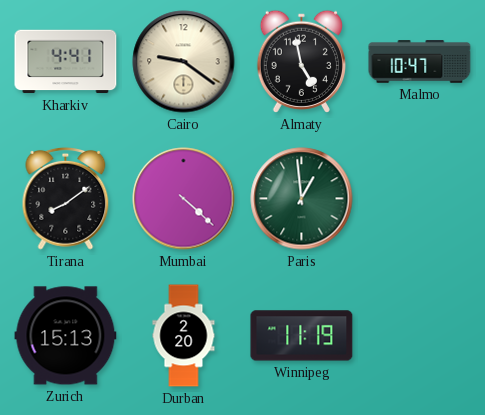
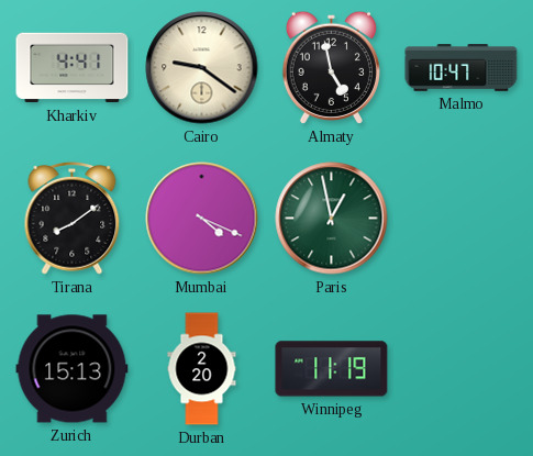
Mumbai: 4:22 -> 4:19 (202, 219)
Paris: 12:59 -> 12:58 (332, 219)
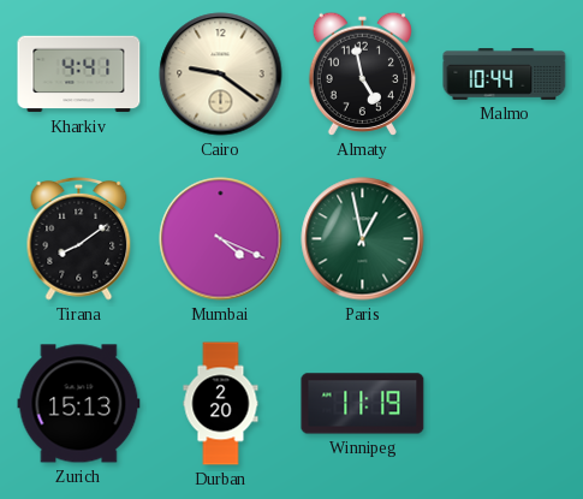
Malmo: 10:47 -> 10:44 (505, 75)
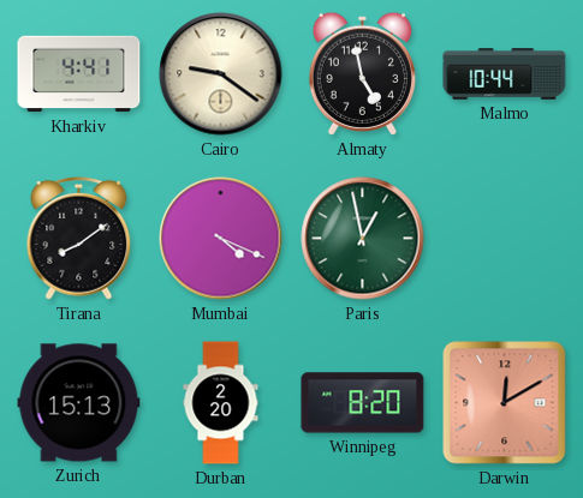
Winnipeg: 11:19 -> 8:20 (363, 403)
Darwin: none -> 12:10 (505, 403)
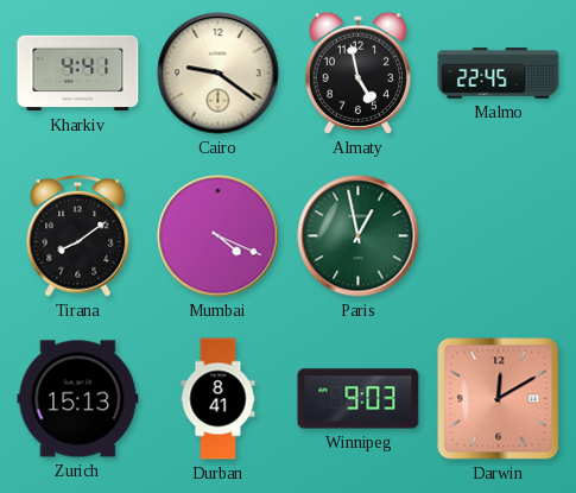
Malmo: 10:44 -> 22:45 (499, 74)
Durban: 2:20 -> 8:41 (219, 399)
Winnipeg: 8:20 -> 9:03 (359, 399)
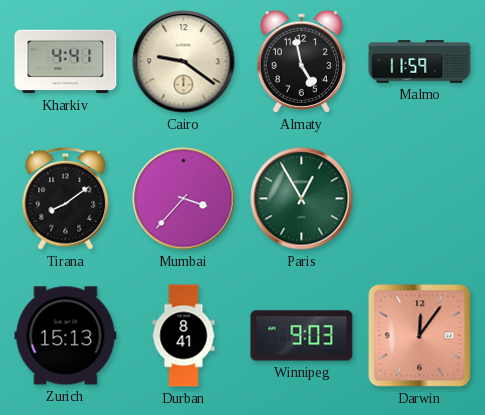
Malmo: 22:45 -> 11:59 (420, 62)
Mumbai: 4:19 -> 3:37 (184, 199)
Paris: 12:58 -> 12:55 (302, 199)
Darwin: 12:10 -> 12:06 (420, 336)
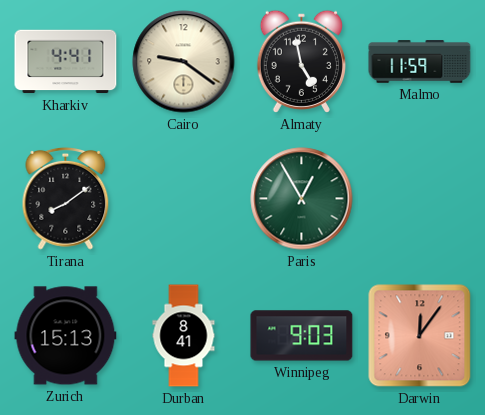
Mumbai: 3:37 -> none (184, 199)
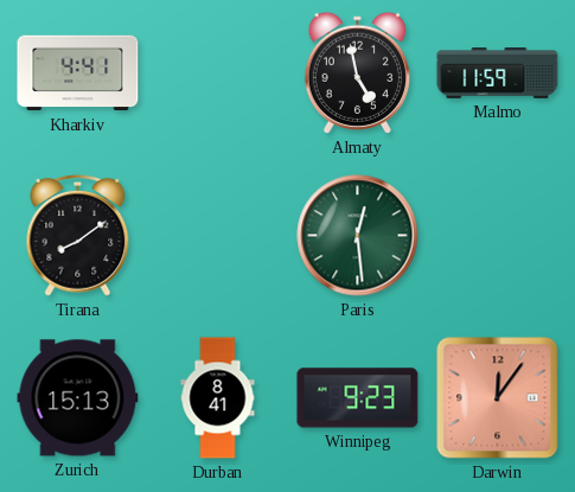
Cairo: 9:21 -> none (184, 62)
Paris: 12:55 -> 12:29 (358, 236)
Winnipeg: 9:03 -> 9:23 (358, 398)
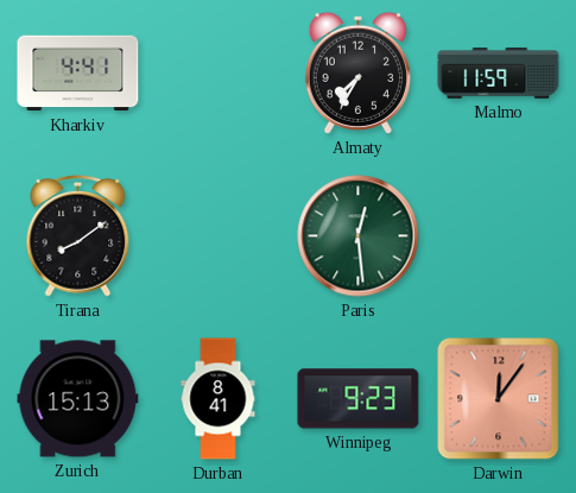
Almaty: 4:58 -> 7:35 (357, 72)
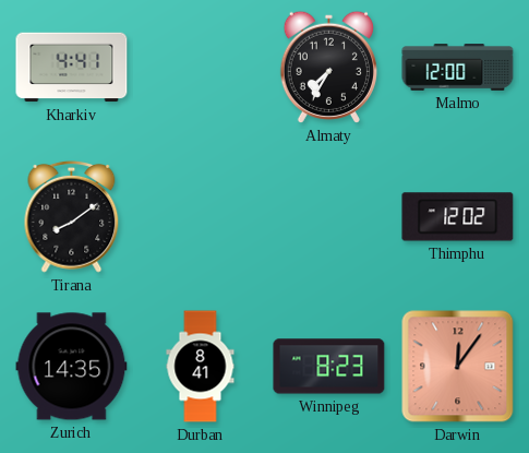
Malmo: 11:59 -> 12:00 (458, 68)
Paris: 12:29 -> none (359, 236)
Thimphu: none -> 12:02 (458, 217)
Zurich: 15:13 -> 14:35 (72, 367)
Winnipeg: 9:23 -> 8:23 (329, 367)
